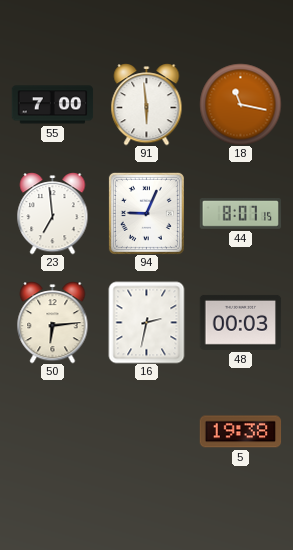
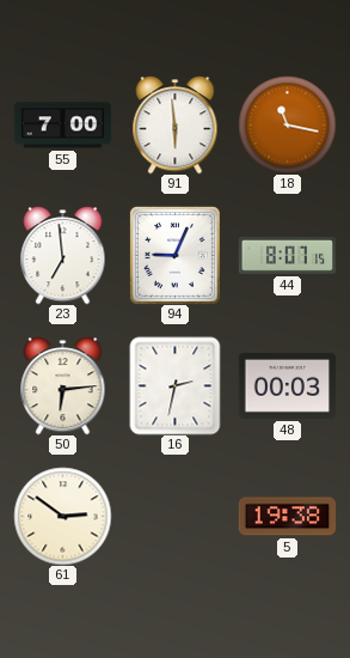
61: none -> 2:51 (62, 516)
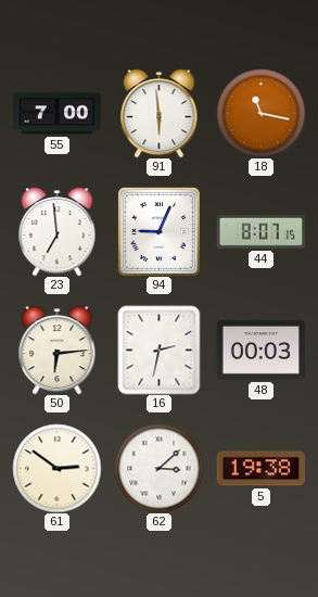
62: none -> 3:08 (158, 468)
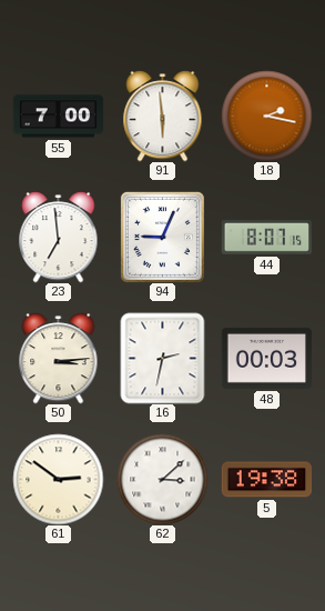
18: 11:17 -> 2:17 (266, 116)
50: 6:14 -> 3:14 (59, 358)
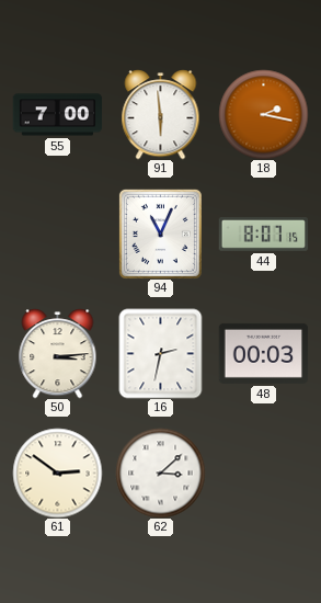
23: 6:59 -> none (59, 237)
94: 9:04 -> 11:04 (160, 234)
5: 19:38 -> none (266, 480)
